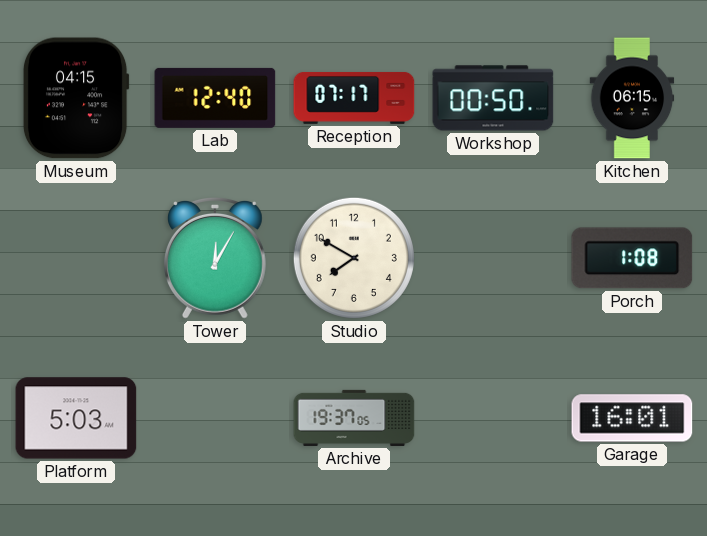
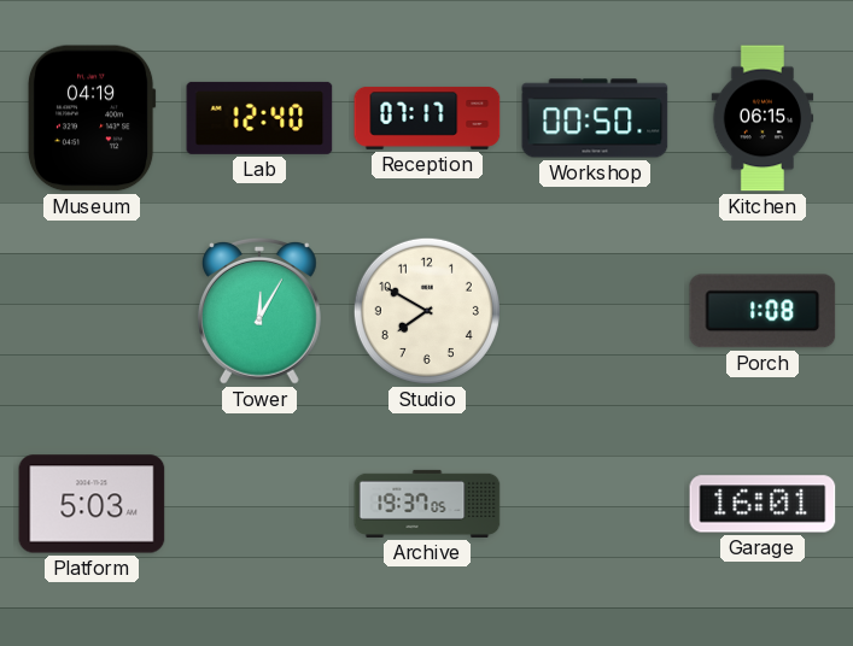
Museum: 04:15 -> 04:19 (92, 118)
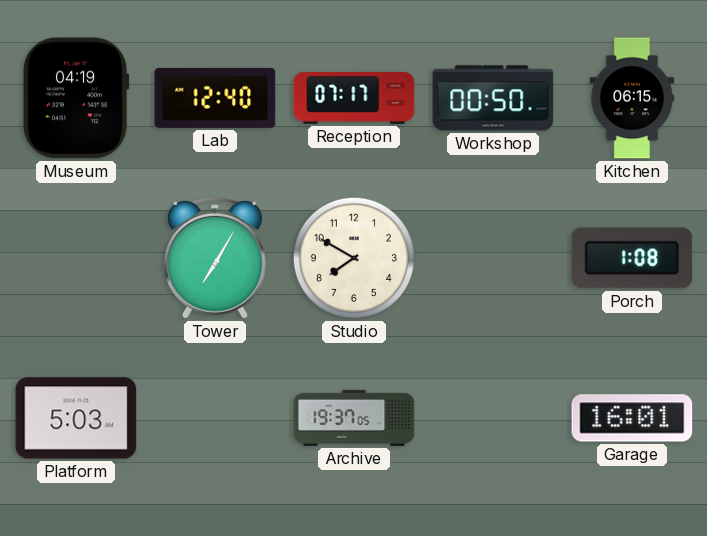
Tower: 12:05 -> 7:05 (215, 259)
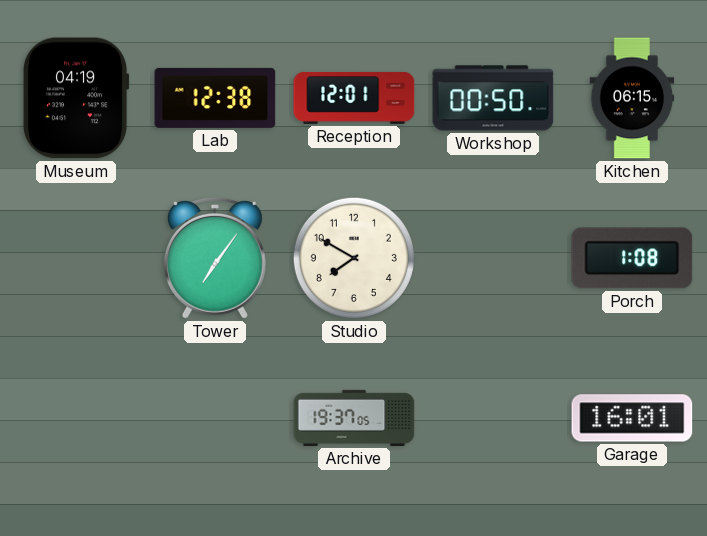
Lab: 12:40 -> 12:38 (215, 98)
Reception: 07:17 -> 12:01 (354, 98)
Tower: 7:05 -> 7:06 (215, 259)
Platform: 5:03 -> none (76, 418)
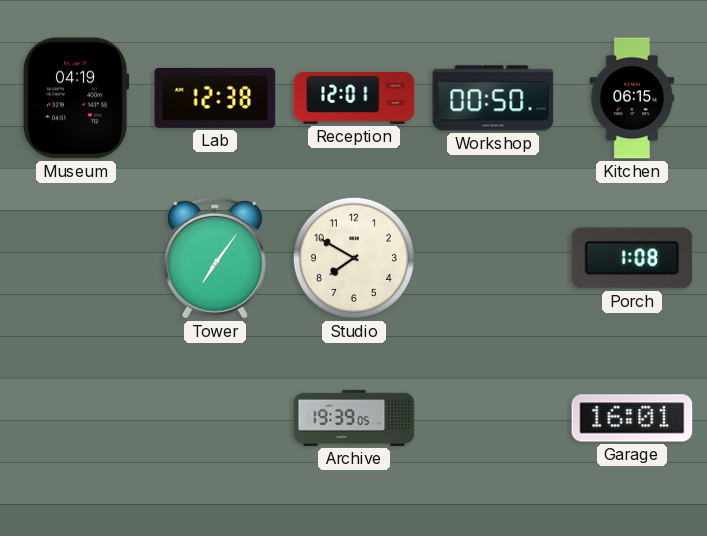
Archive: 19:37 -> 19:39 (354, 418)
